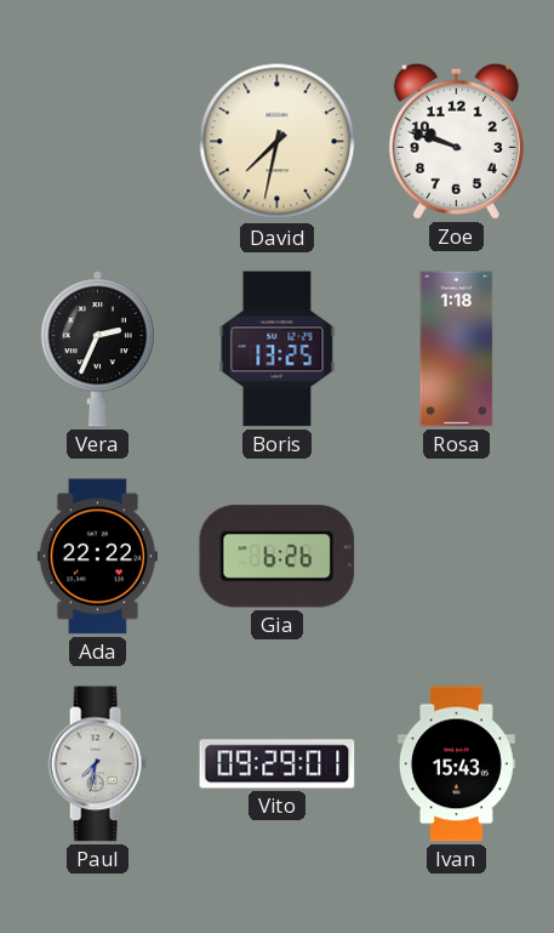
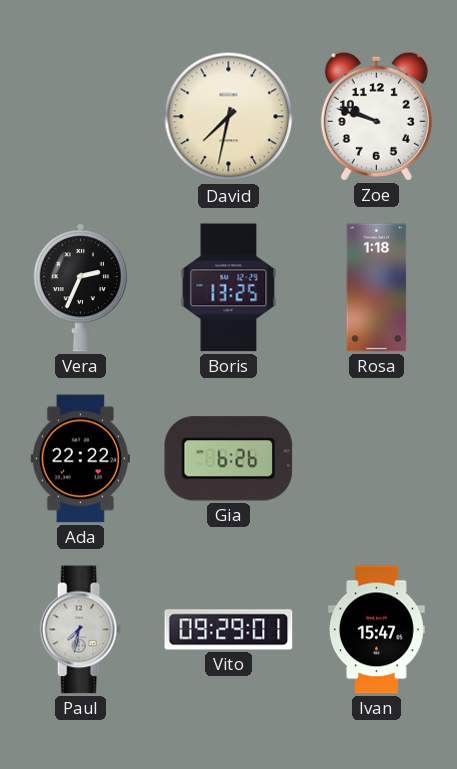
Ivan: 15:43 -> 15:47 (377, 630)
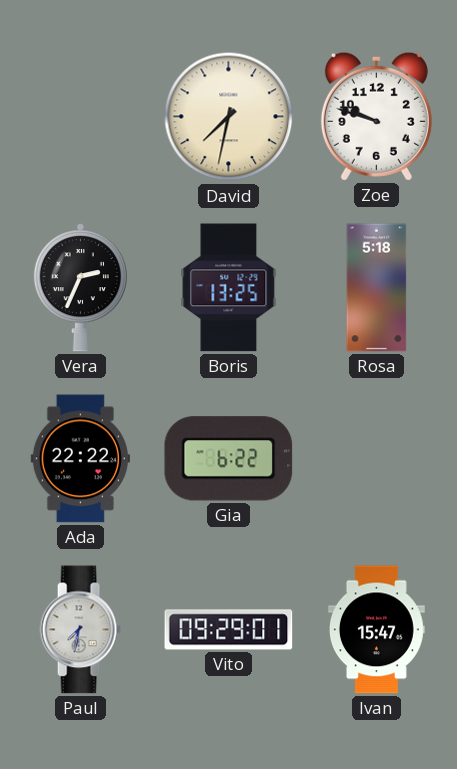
Rosa: 1:18 -> 5:18 (377, 288)
Gia: 6:26 -> 6:22 (229, 459)
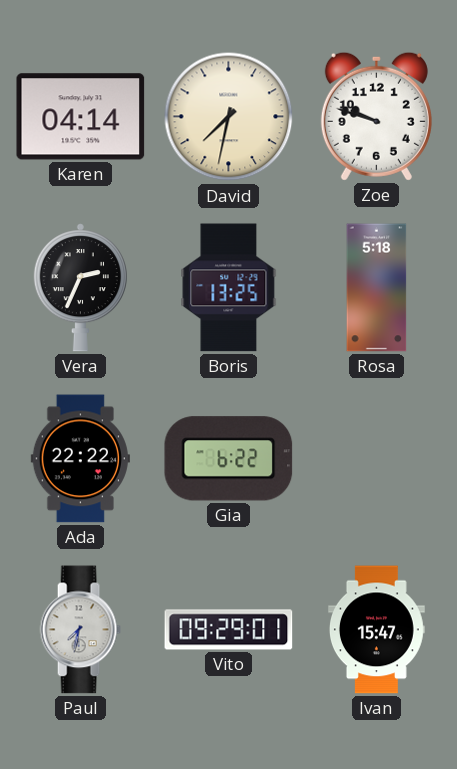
Karen: none -> 04:14 (81, 117)
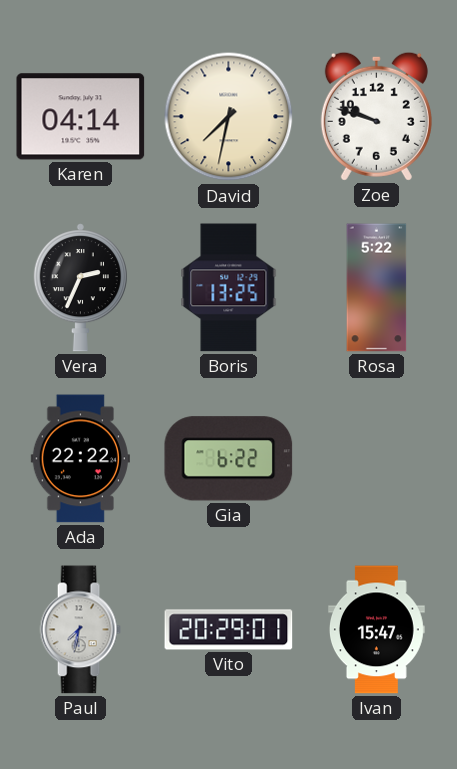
Rosa: 5:18 -> 5:22 (377, 288)
Vito: 09:29 -> 20:29 (229, 630)
